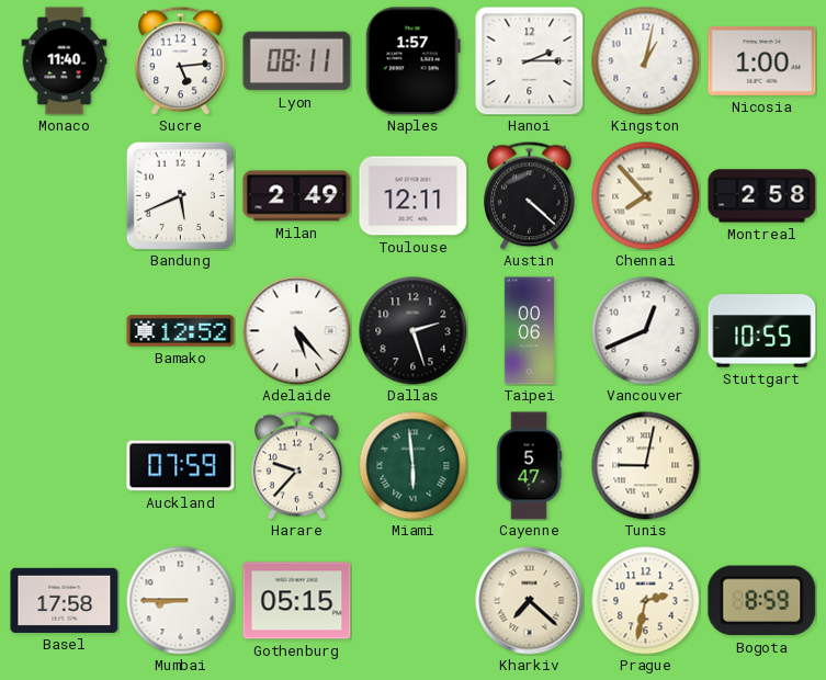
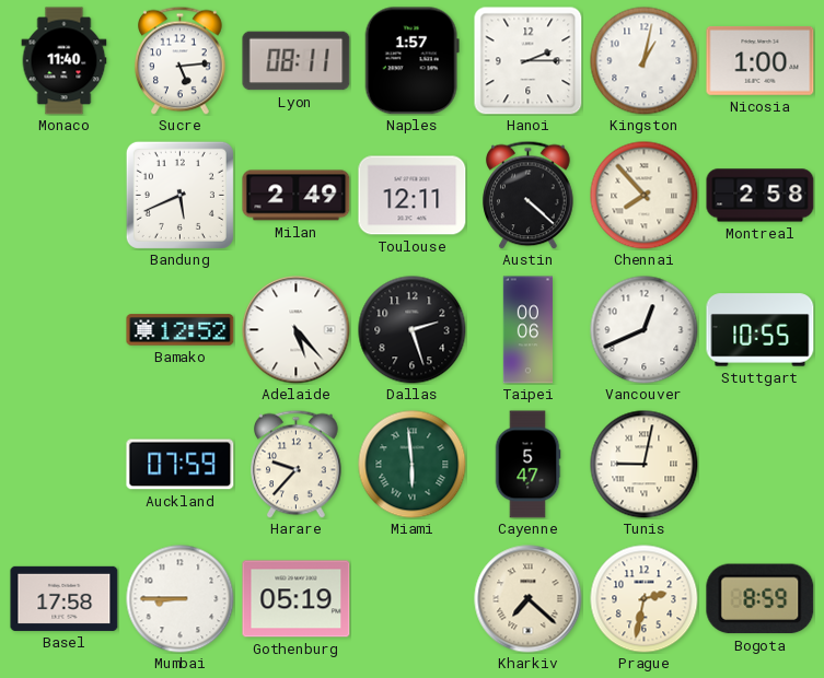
Gothenburg: 05:15 -> 05:19 (297, 599)
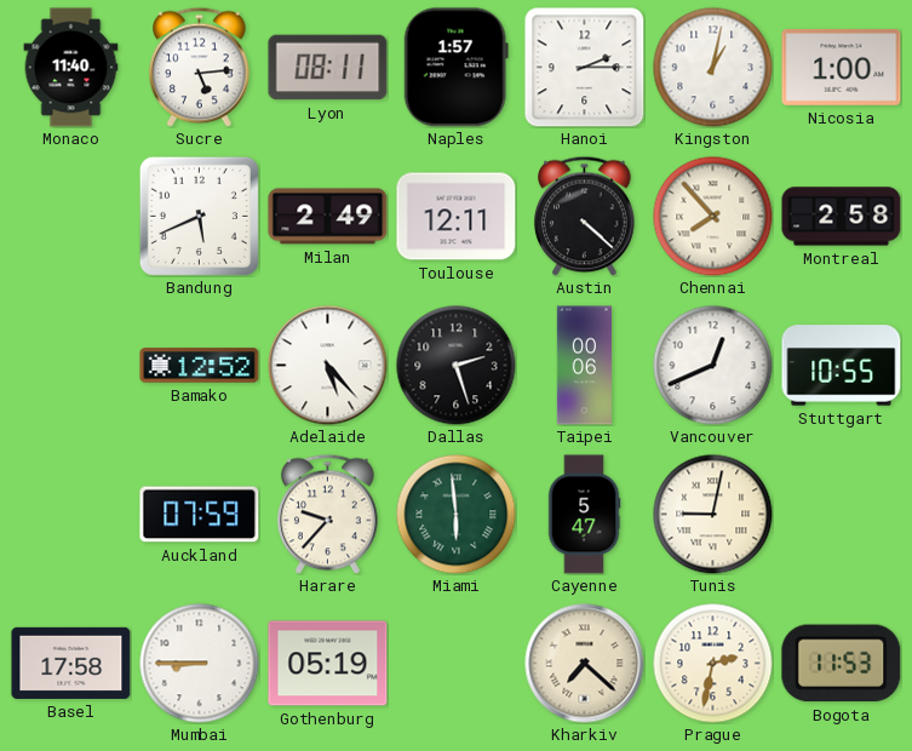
Bogota: 8:59 -> 11:53 (842, 664)
